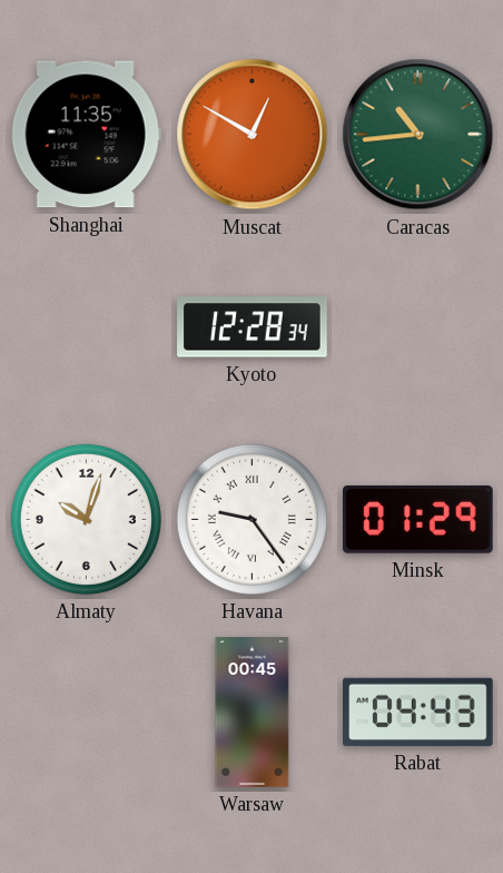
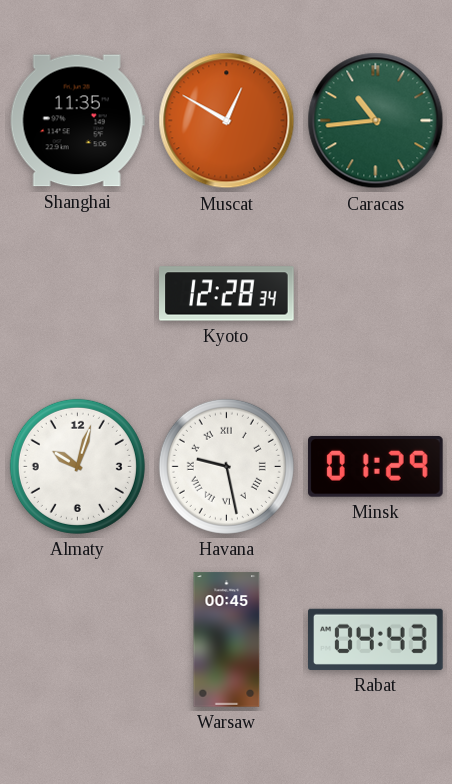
Havana: 9:24 -> 9:28 (226, 466)
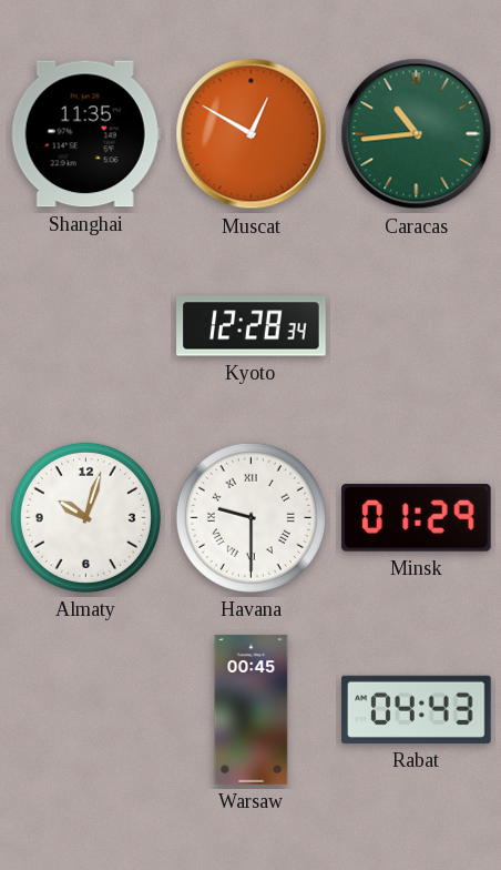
Havana: 9:28 -> 9:30 (250, 517)
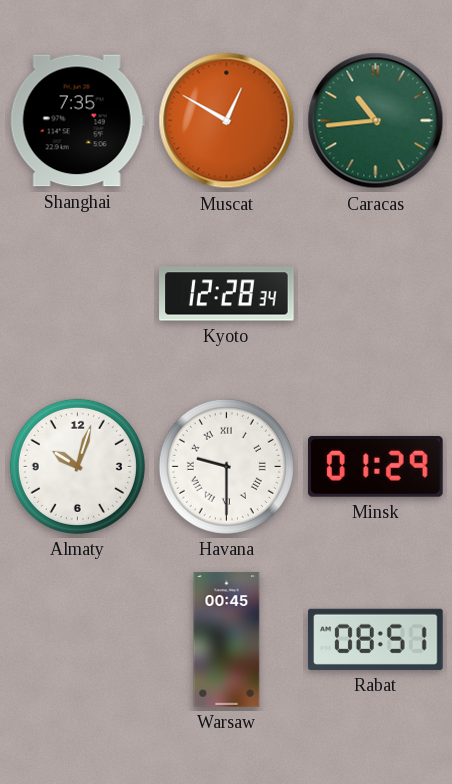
Shanghai: 11:35 -> 7:35 (77, 121)
Rabat: 04:43 -> 08:51 (376, 639)
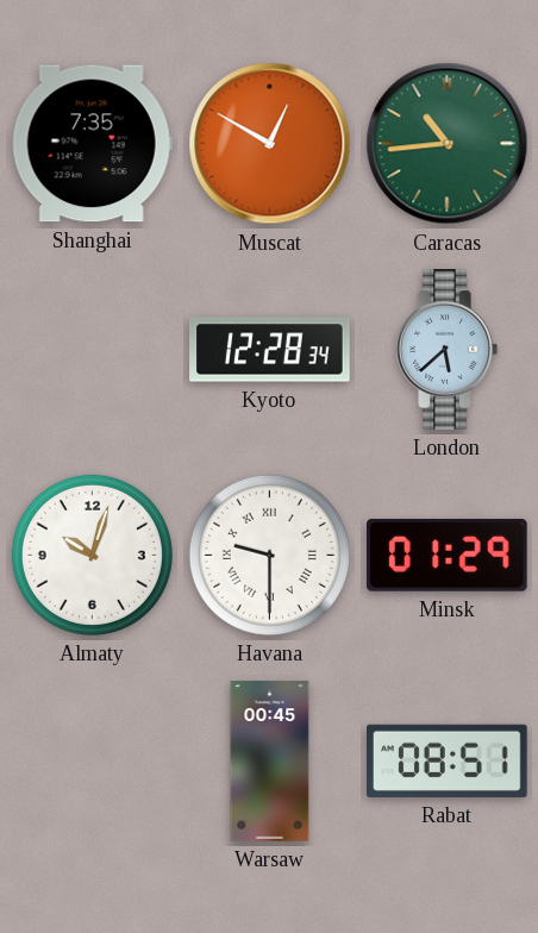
London: none -> 5:38 (446, 350)
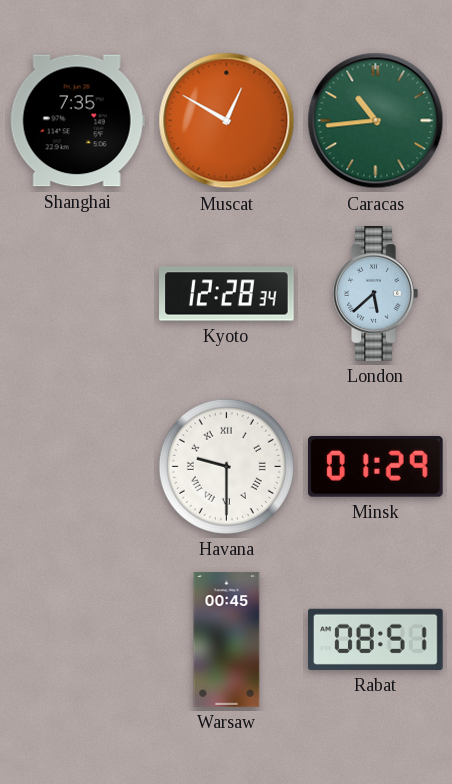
Almaty: 10:03 -> none (92, 555)
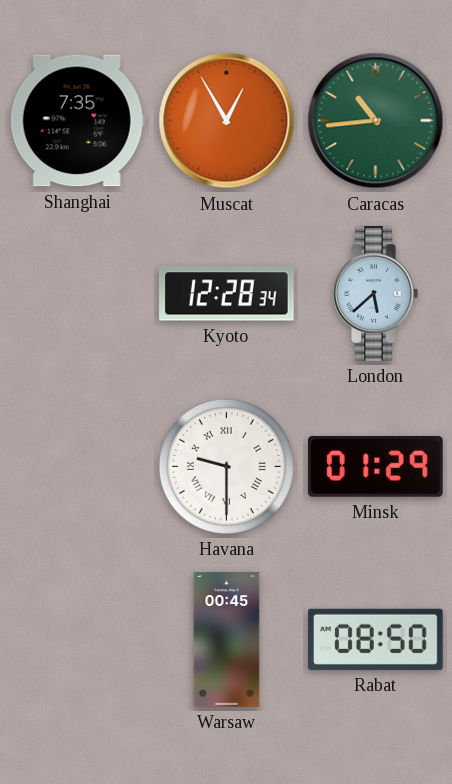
Muscat: 12:50 -> 12:55 (227, 121)
Rabat: 08:51 -> 08:50 (376, 639)
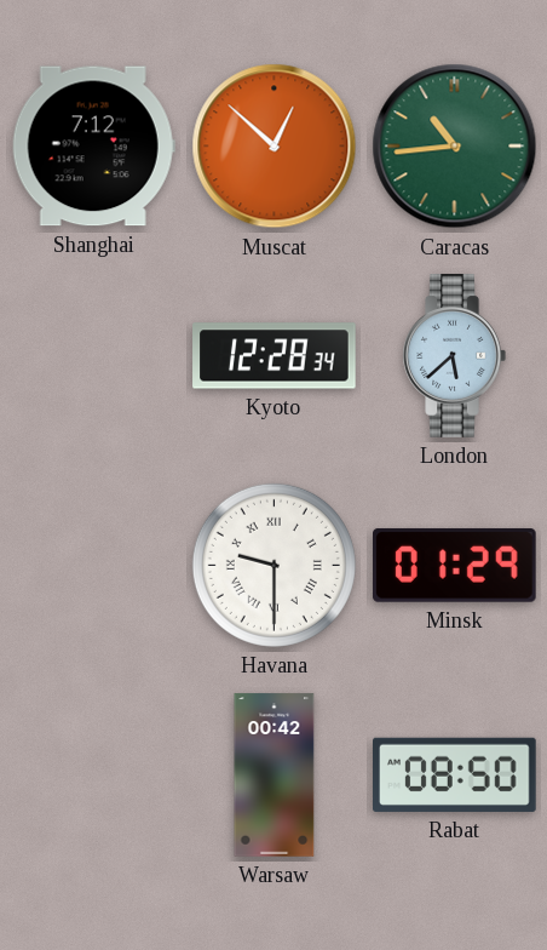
Shanghai: 7:35 -> 7:12 (93, 147)
Muscat: 12:55 -> 12:52 (275, 147)
Warsaw: 00:45 -> 00:42 (275, 776)
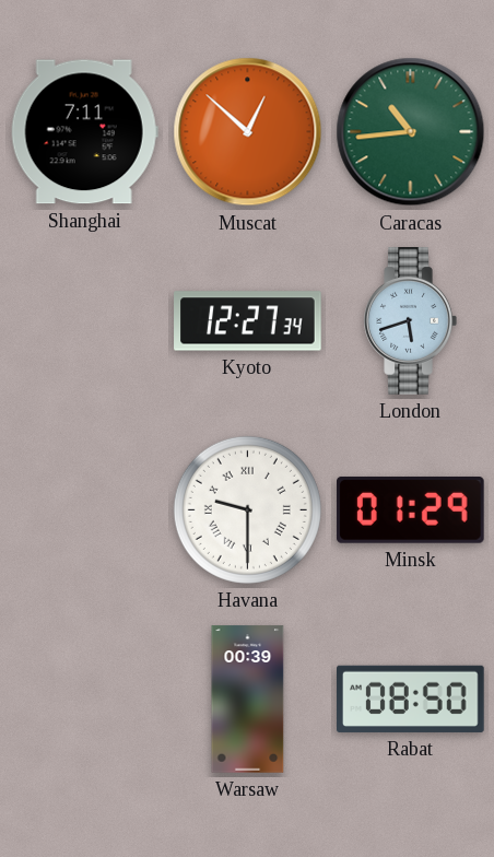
Shanghai: 7:12 -> 7:11 (84, 132)
Kyoto: 12:28 -> 12:27 (248, 321)
London: 5:38 -> 5:42 (410, 321)
Warsaw: 00:42 -> 00:39 (248, 700)
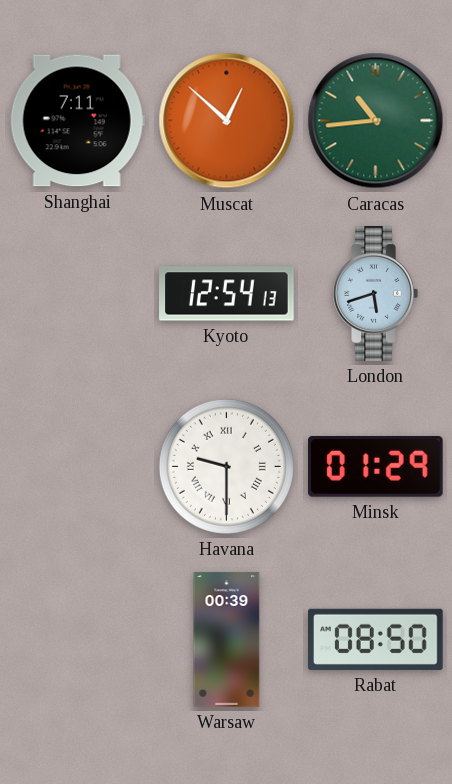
Kyoto: 12:27 -> 12:54 (227, 294)
